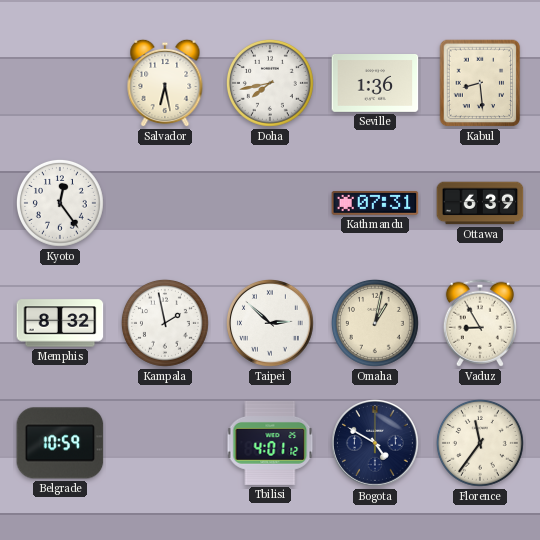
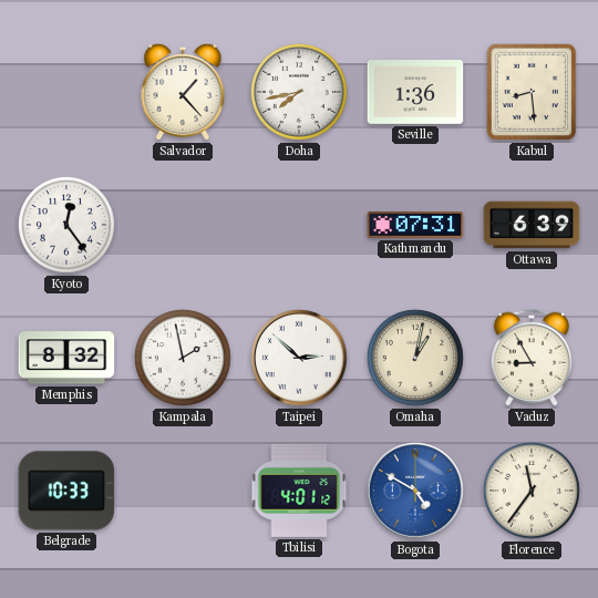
Salvador: 6:28 -> 1:23 (183, 92)
Belgrade: 10:59 -> 10:33 (66, 491)
Bogota dial: navy -> blue (416, 492)
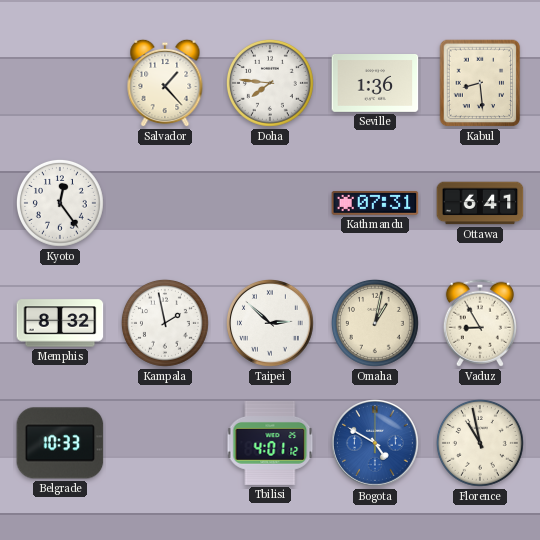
Doha: 7:43 -> 7:46 (270, 83)
Ottawa: 6:39 -> 6:41 (480, 203)
Florence: 11:36 -> 10:58 (480, 443)
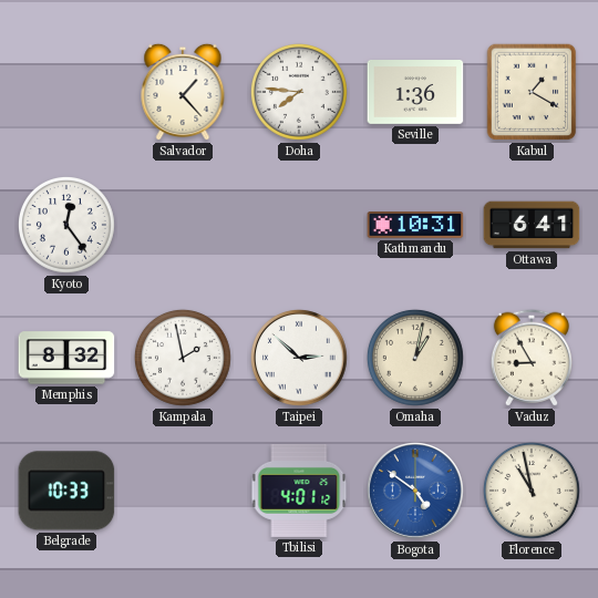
Kabul: 8:29 -> 1:20 (532, 92)
Kathmandu: 07:31 -> 10:31 (415, 226)
Bogota: 4:50 -> 4:51 (416, 492)
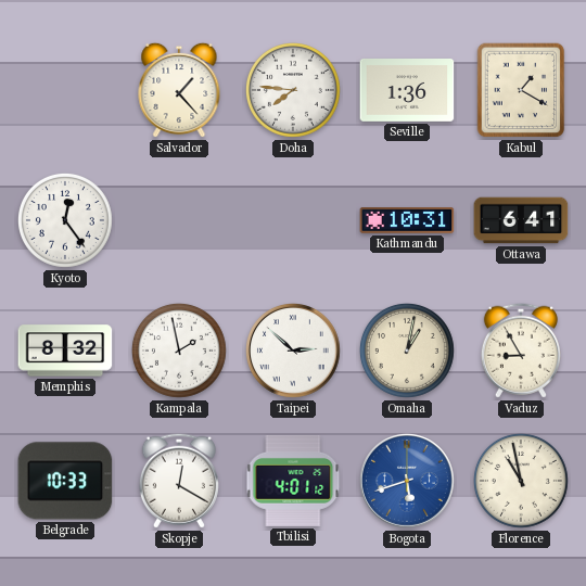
Skopje: none -> 12:20 (179, 481)
Bogota: 4:51 -> 5:42 (408, 482)
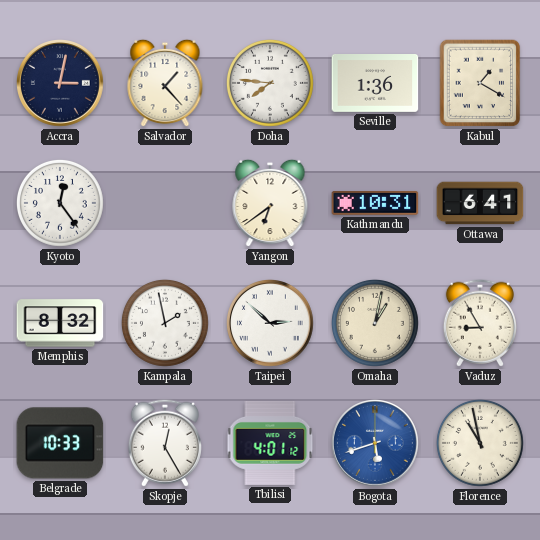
Accra: none -> 3:02 (61, 84)
Yangon: none -> 6:39 (270, 203)
Skopje: 12:20 -> 12:25 (165, 443)
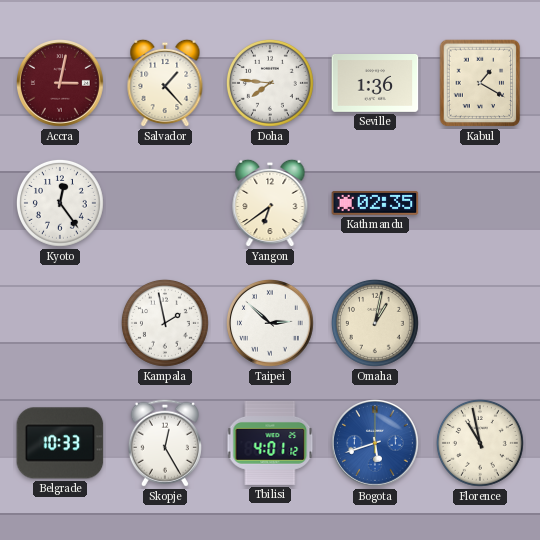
Accra dial: navy -> burgundy (61, 84)
Kathmandu: 10:31 -> 02:35 (375, 204)
Ottawa: 6:41 -> none (480, 203)
Memphis: 8:32 -> none (60, 323)
Vaduz: 8:55 -> none (480, 323)
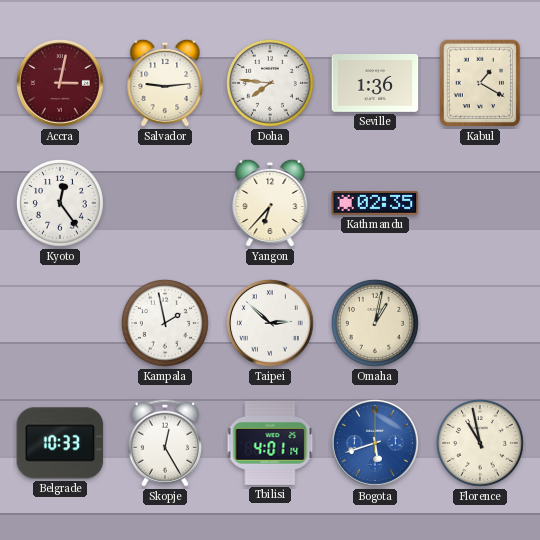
Salvador: 1:23 -> 9:14 (165, 83)
Yangon: 6:39 -> 6:37 (270, 203)
Tbilisi: 4:01:12 -> 4:01:14 (270, 443)
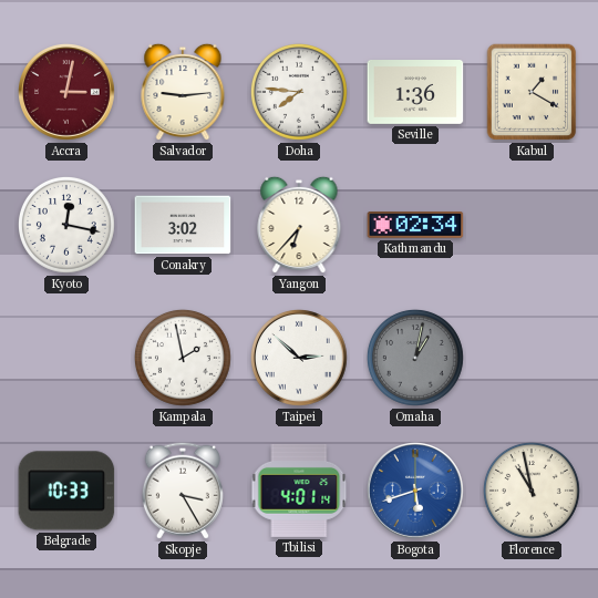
Kyoto: 12:24 -> 12:17 (66, 225)
Conakry: none -> 3:02 (183, 225)
Kathmandu: 02:35 -> 02:34 (415, 226)
Omaha dial: cream -> grey (415, 358)
Skopje: 12:25 -> 3:25 (183, 491)
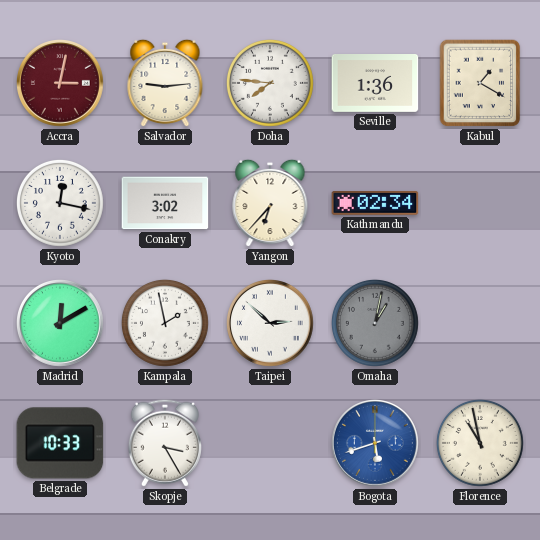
Madrid: none -> 12:10 (61, 324)
Tbilisi: 4:01 -> none (299, 491)
